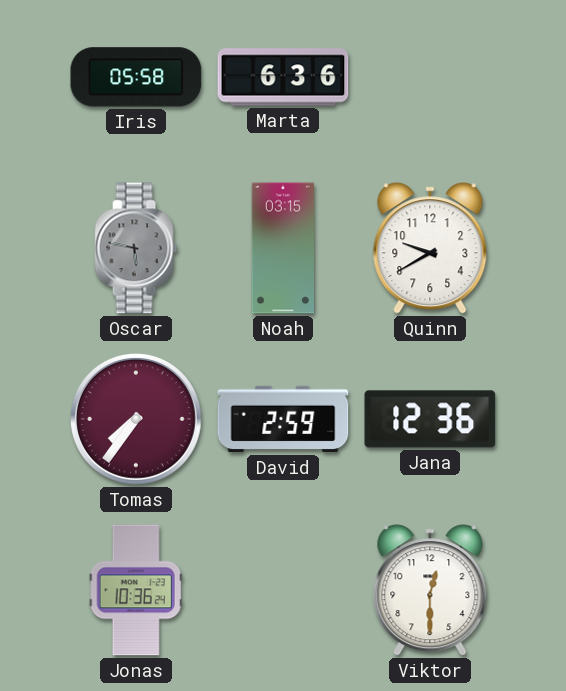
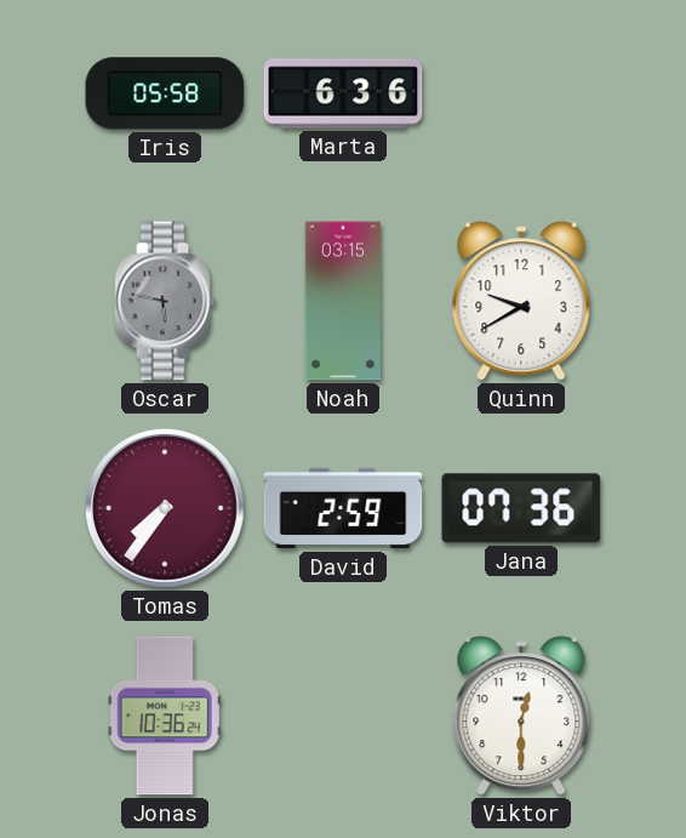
Jana: 12:36 -> 07:36 (521, 508)
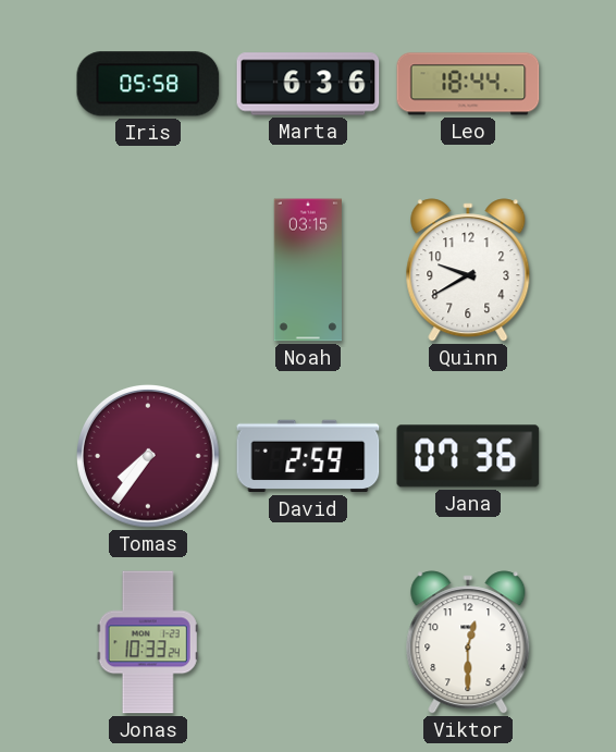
Leo: none -> 18:44 (468, 84)
Oscar: 5:47 -> none (165, 301)
Jonas: 10:36 -> 10:33 (148, 642)
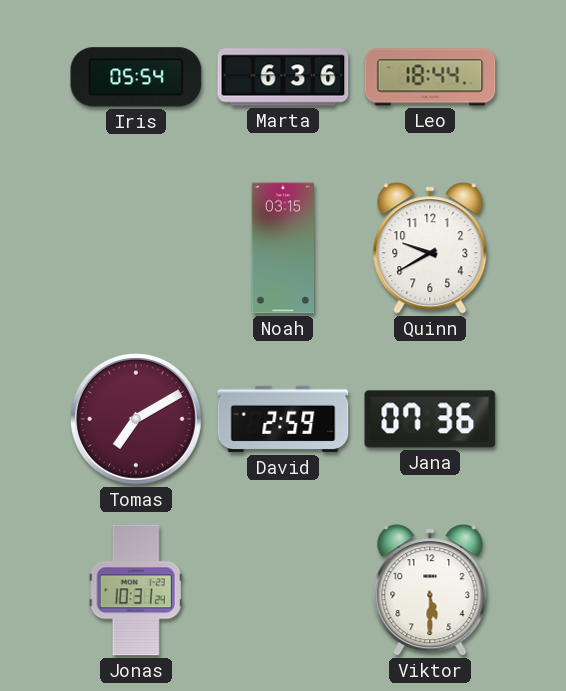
Iris: 05:58 -> 05:54 (136, 77)
Tomas: 7:36 -> 7:10 (137, 420)
Jonas: 10:33 -> 10:31 (136, 590)
Viktor: 12:30 -> 5:30 (430, 590)
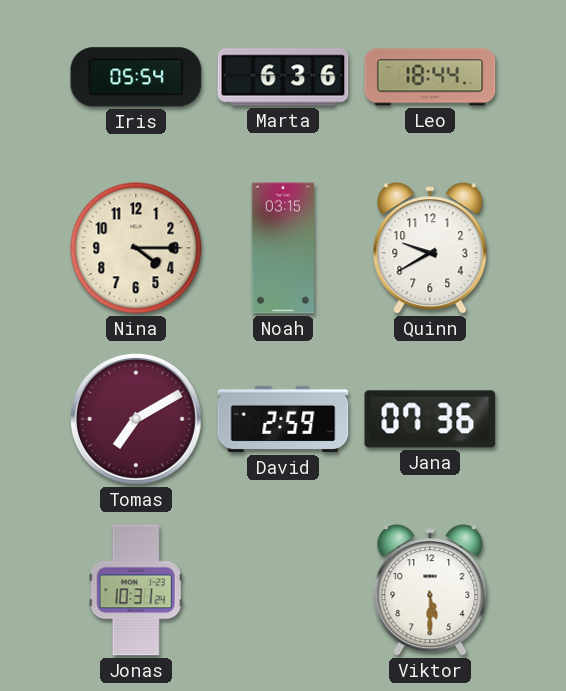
Nina: none -> 4:15 (136, 248)
